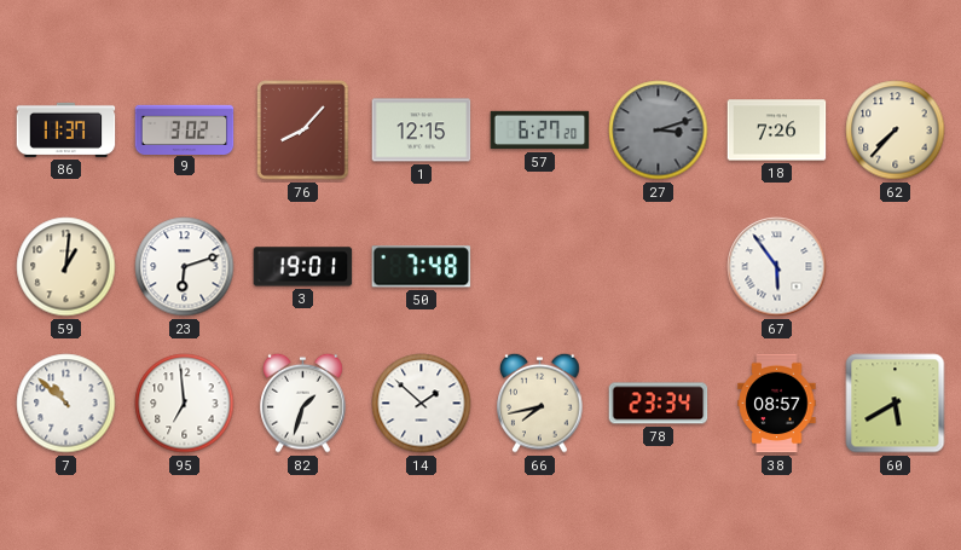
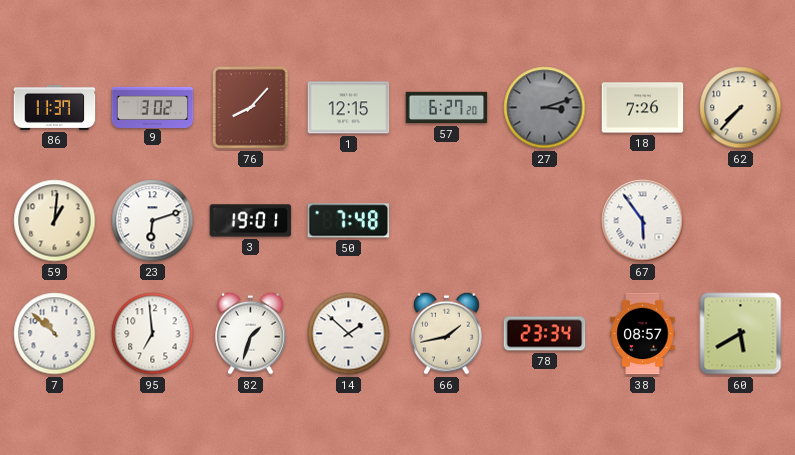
66: 7:43 -> 1:43 (447, 333)
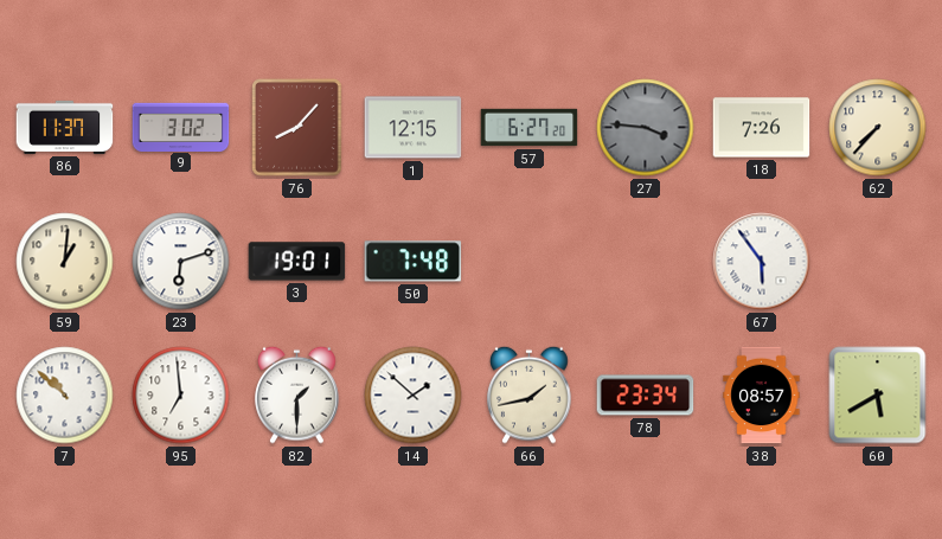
27: 3:12 -> 3:46 (646, 128)
82: 1:33 -> 1:30 (297, 394)
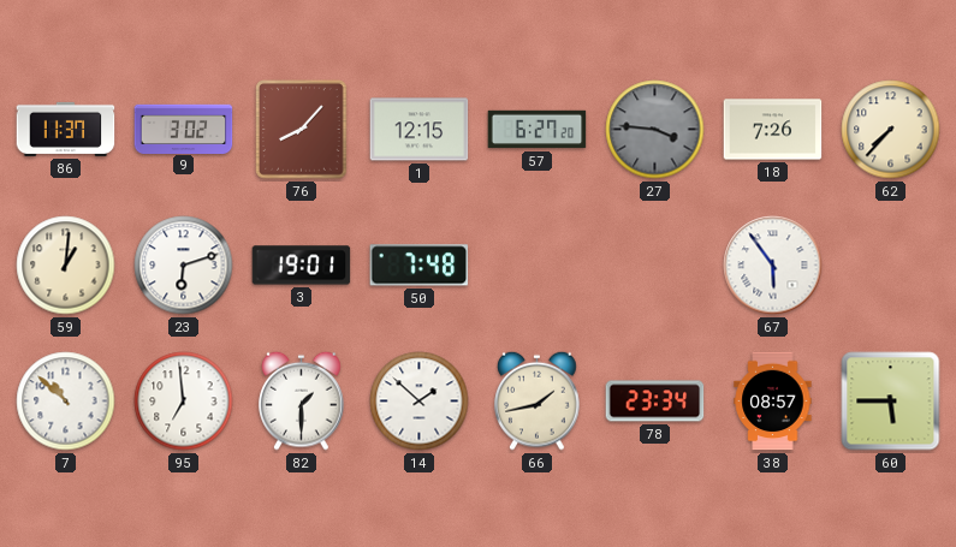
60: 5:40 -> 5:45 (891, 402)
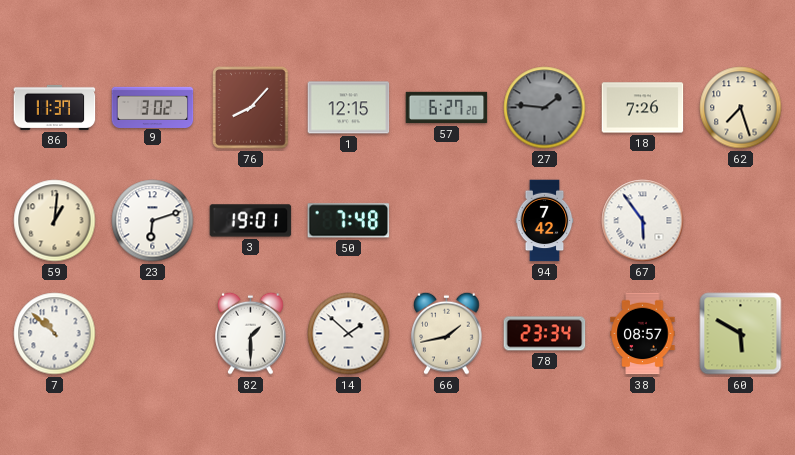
27: 3:46 -> 1:46 (545, 108)
62: 7:37 -> 7:27 (741, 108)
94: none -> 7:42 (545, 221)
95: 6:59 -> none (184, 402)
60: 5:45 -> 5:50 (741, 334)
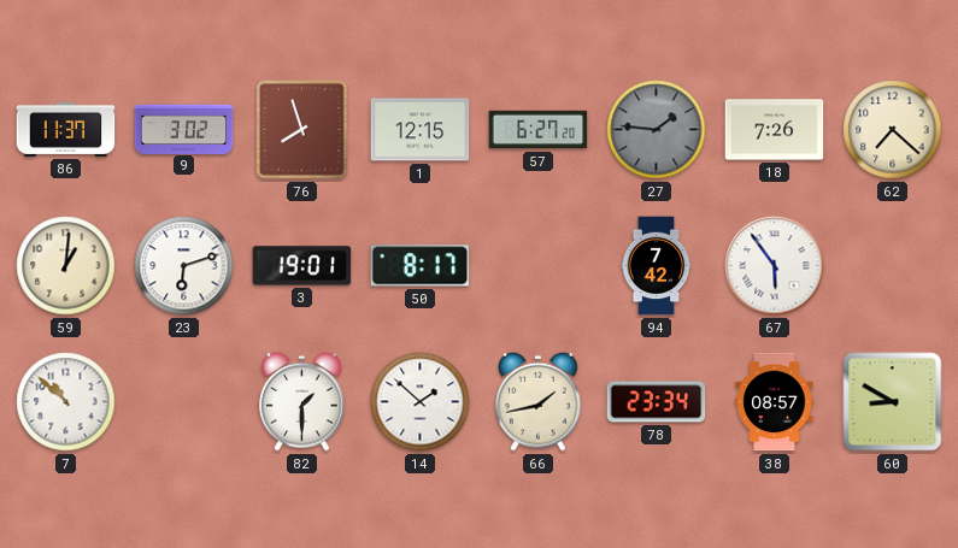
76: 8:07 -> 7:57 (302, 130)
62: 7:27 -> 7:22 (893, 130)
50: 7:48 -> 8:17 (421, 266)
60: 5:50 -> 8:50 (893, 402)
